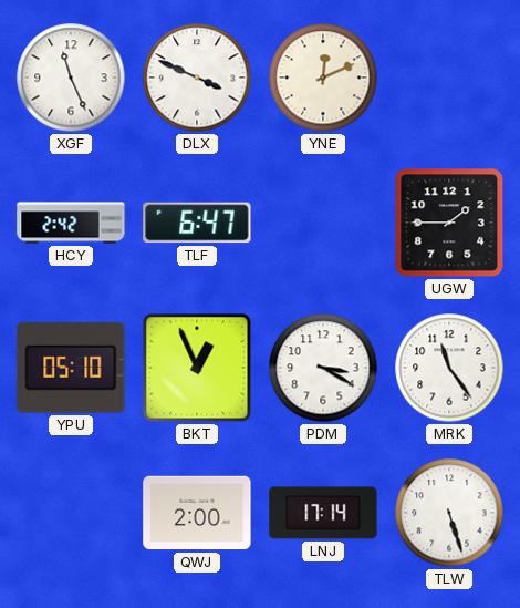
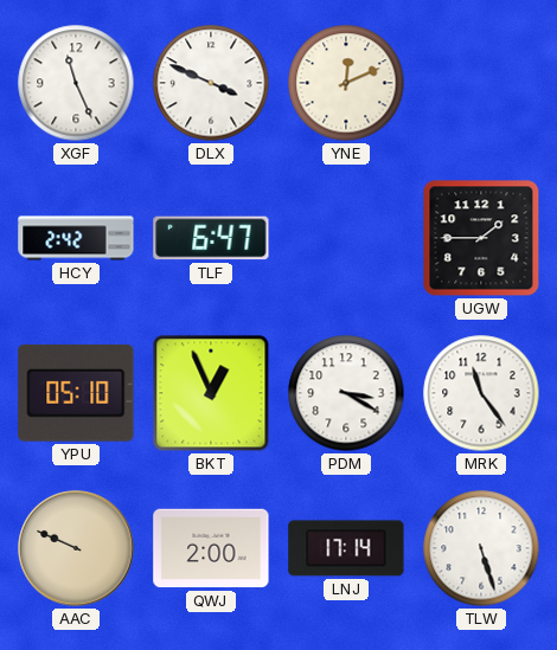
AAC: none -> 9:49 (76, 548)
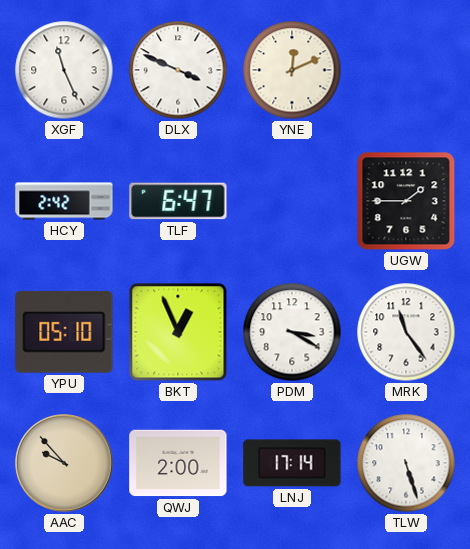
AAC: 9:49 -> 9:53 (64, 463)
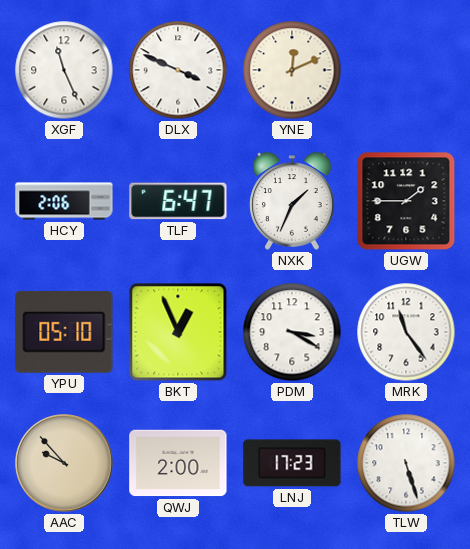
HCY: 2:42 -> 2:06 (64, 201)
NXK: none -> 1:34 (292, 201)
LNJ: 17:14 -> 17:23 (292, 463)
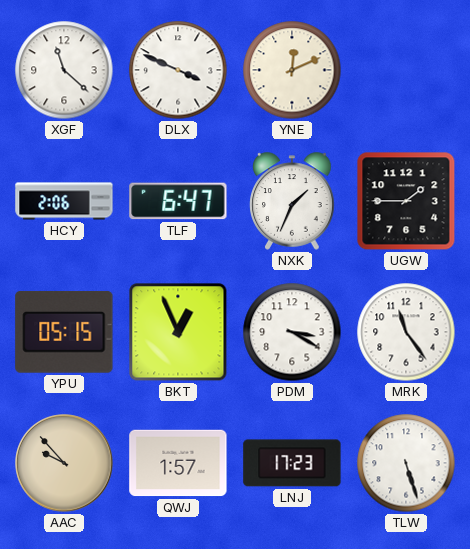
XGF: 11:26 -> 11:22 (64, 70)
YPU: 05:10 -> 05:15 (64, 332)
QWJ: 2:00 -> 1:57 (178, 463)
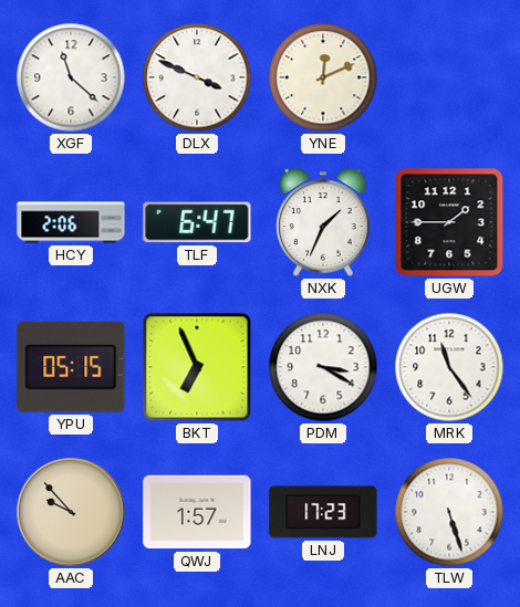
BKT: 12:56 -> 6:56 (197, 367)
